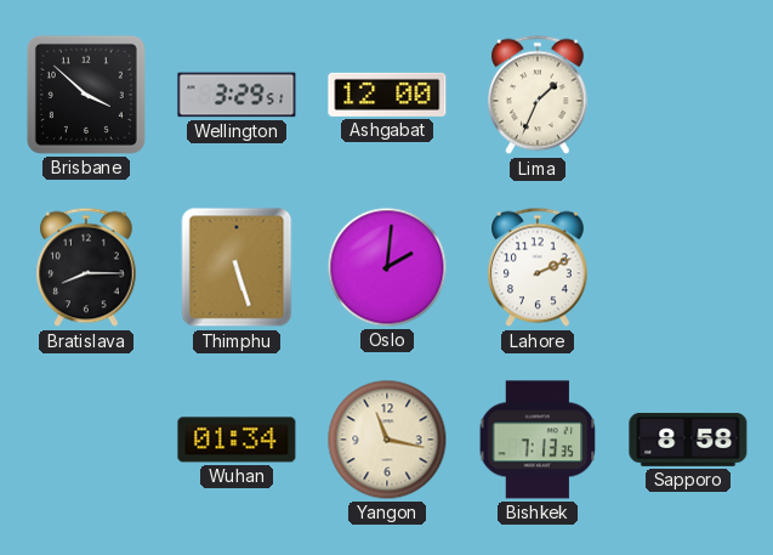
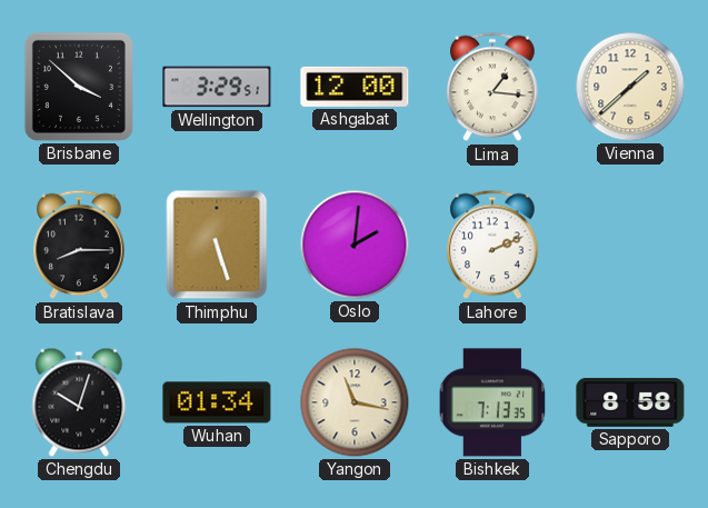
Lima: 1:34 -> 1:16 (492, 87)
Vienna: none -> 1:38 (630, 87)
Chengdu: none -> 10:03 (79, 402)
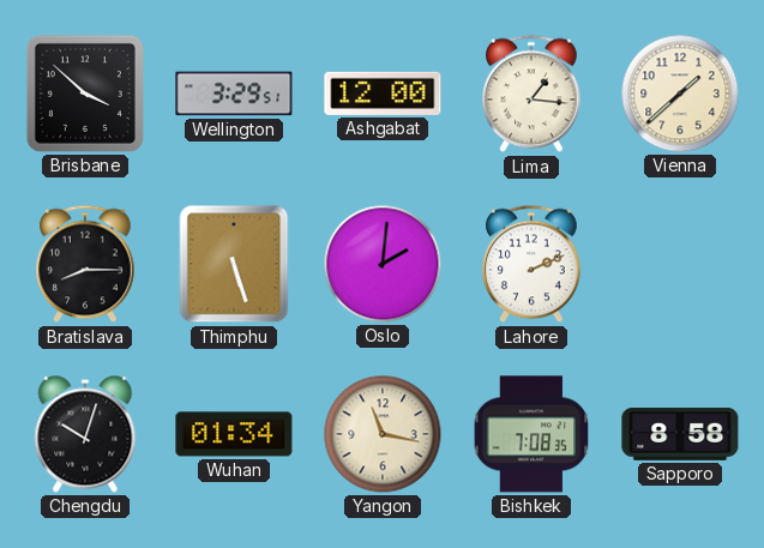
Bishkek: 7:13 -> 7:08 (531, 434)
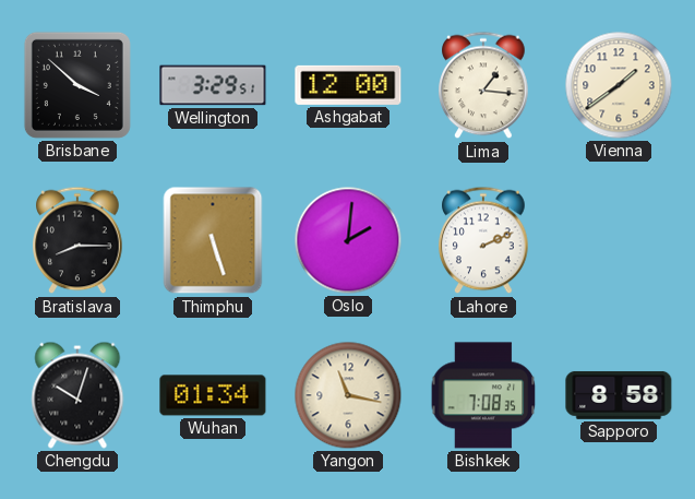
Vienna: 1:38 -> 1:39 (619, 85)
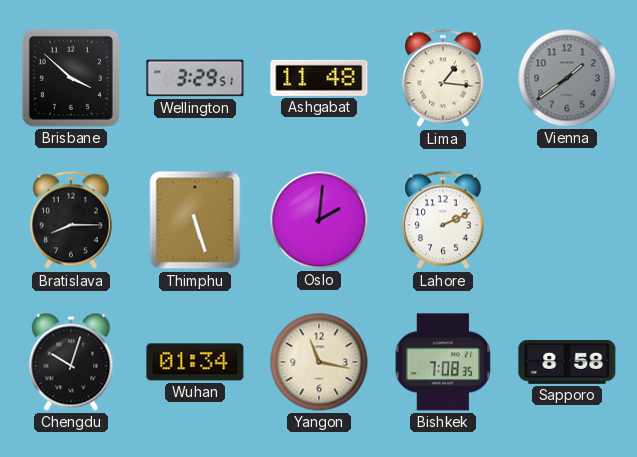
Ashgabat: 12:00 -> 11:48 (319, 78)
Vienna dial: cream -> grey (567, 78)
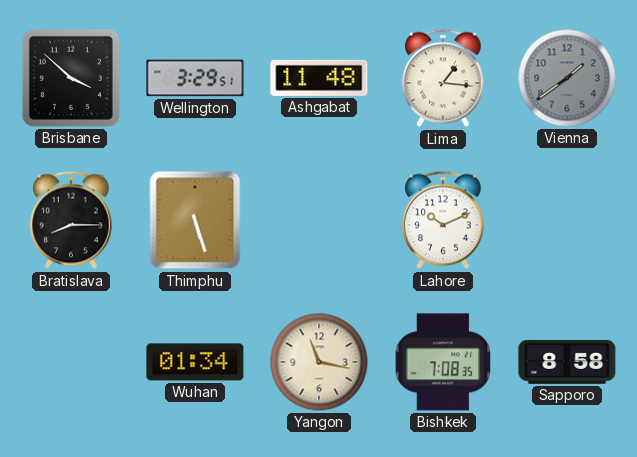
Oslo: 2:01 -> none (319, 220)
Lahore: 2:11 -> 10:11 (443, 220)
Chengdu: 10:03 -> none (71, 362)
